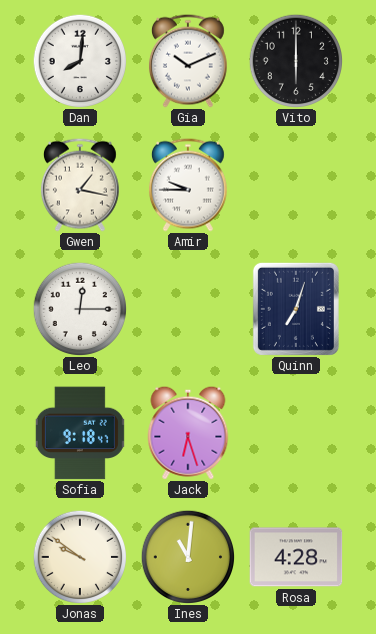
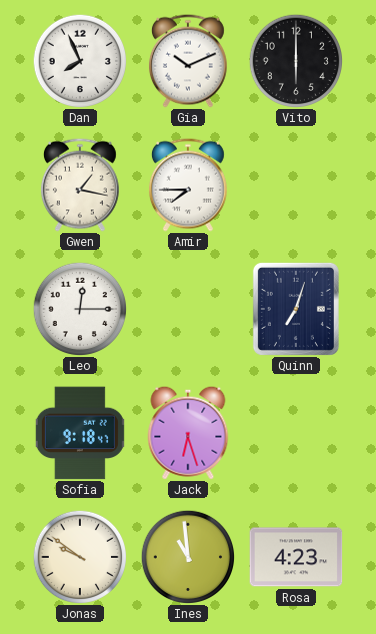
Dan: 8:01 -> 7:56 (79, 60)
Amir: 9:45 -> 7:45 (188, 185)
Ines: 11:01 -> 10:59 (187, 556)
Rosa: 4:28 -> 4:23 (296, 557)
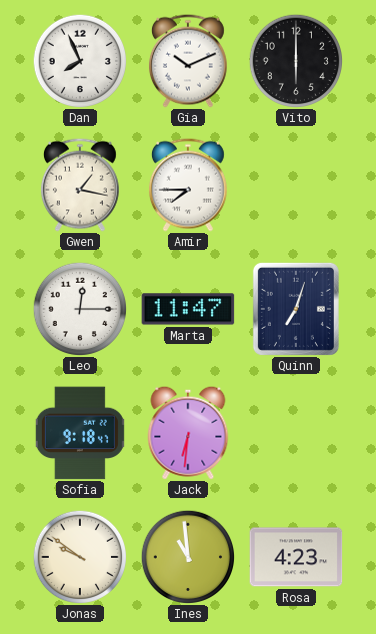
Marta: none -> 11:47 (188, 309)
Jack: 6:27 -> 6:31 (188, 433)
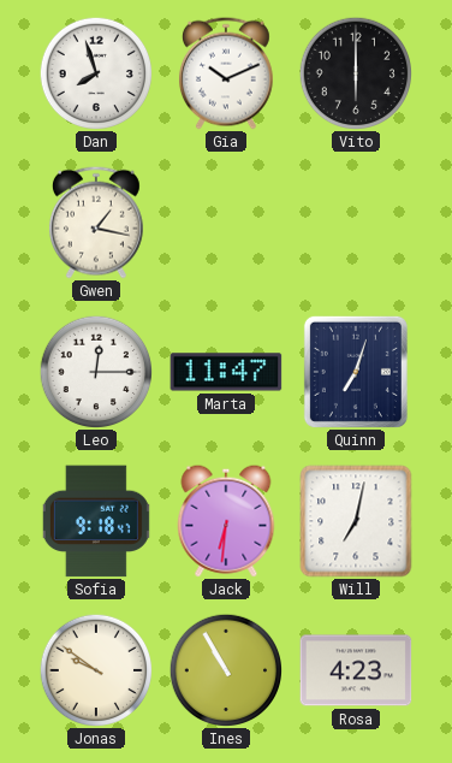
Dan: 7:56 -> 7:57 (95, 72)
Amir: 7:45 -> none (188, 185)
Will: none -> 7:02 (356, 521)
Ines: 10:59 -> 10:55 (225, 669)
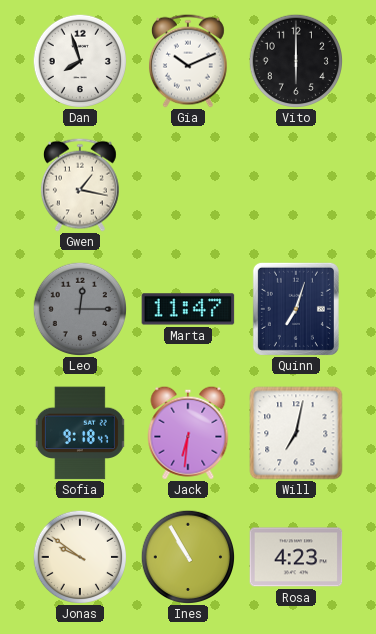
Leo dial: white -> grey (79, 308)
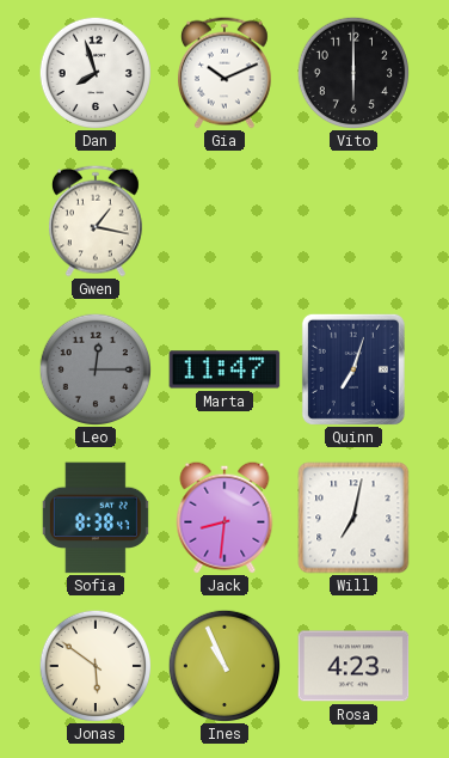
Sofia: 9:18 -> 8:38 (96, 518)
Jack: 6:31 -> 8:31 (224, 518)
Jonas: 9:51 -> 5:51 (94, 665)
Ines: 10:55 -> 10:56 (223, 665)
